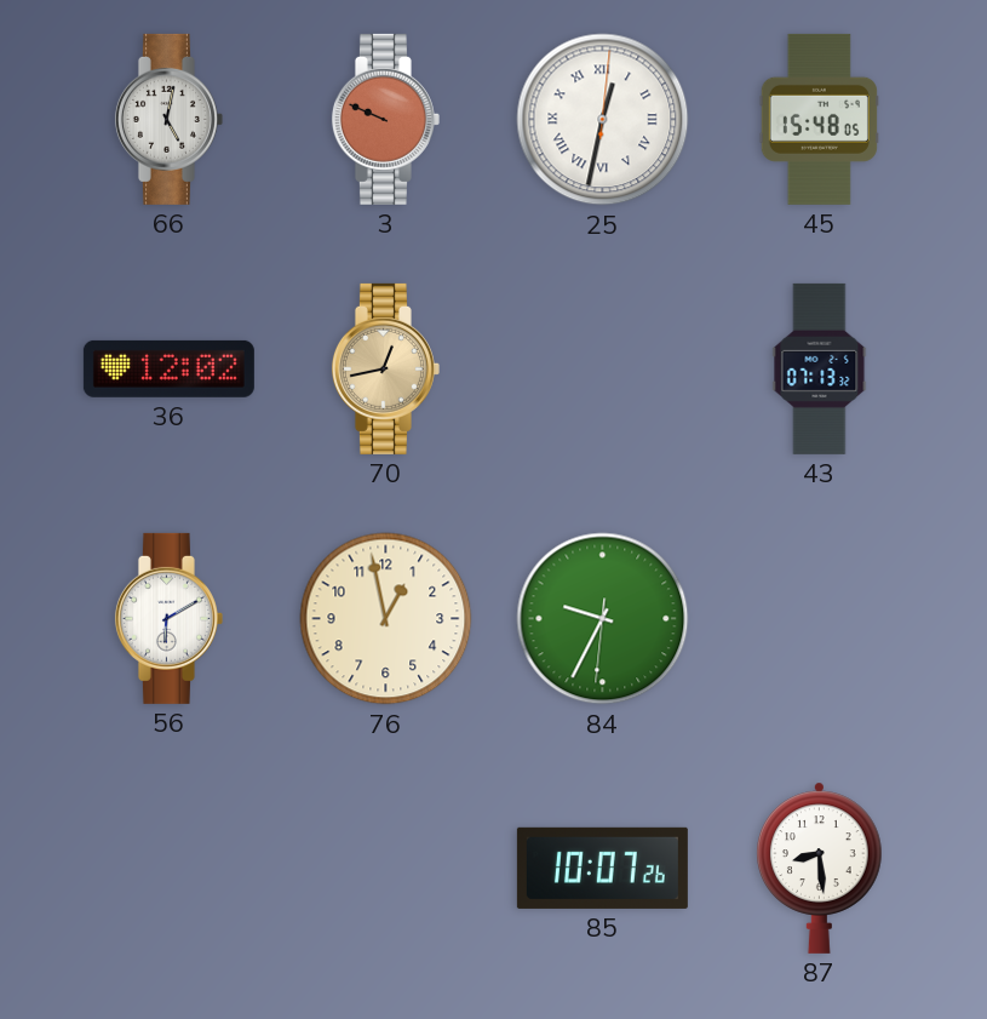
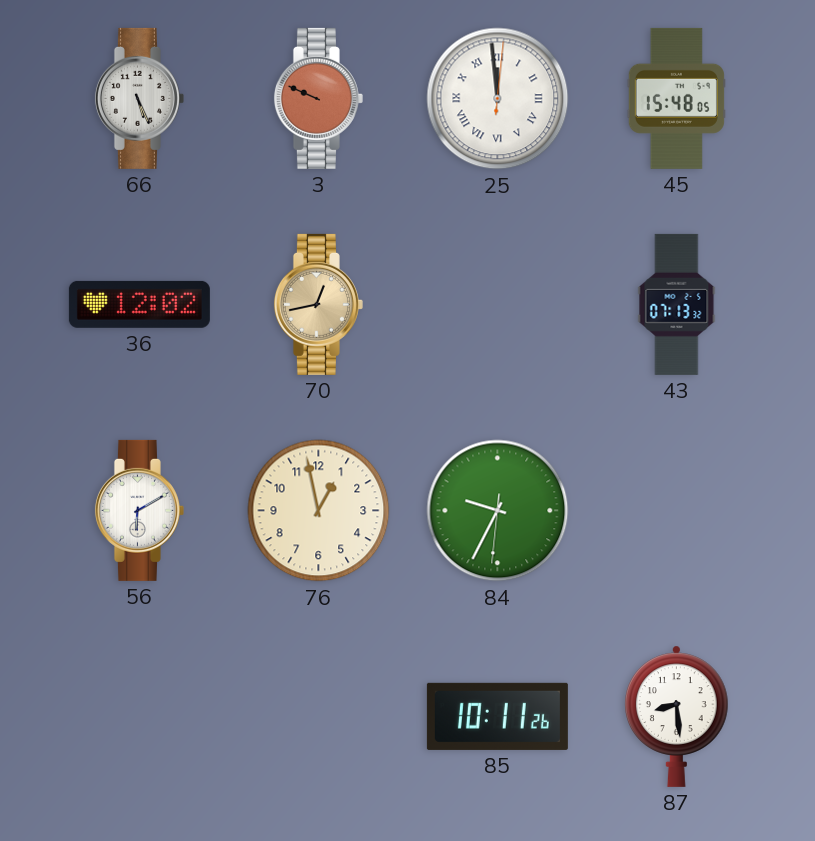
66: 5:02 -> 5:26 (139, 98)
25: 12:32 -> 11:59 (498, 99)
85: 10:07 -> 10:11 (497, 716)
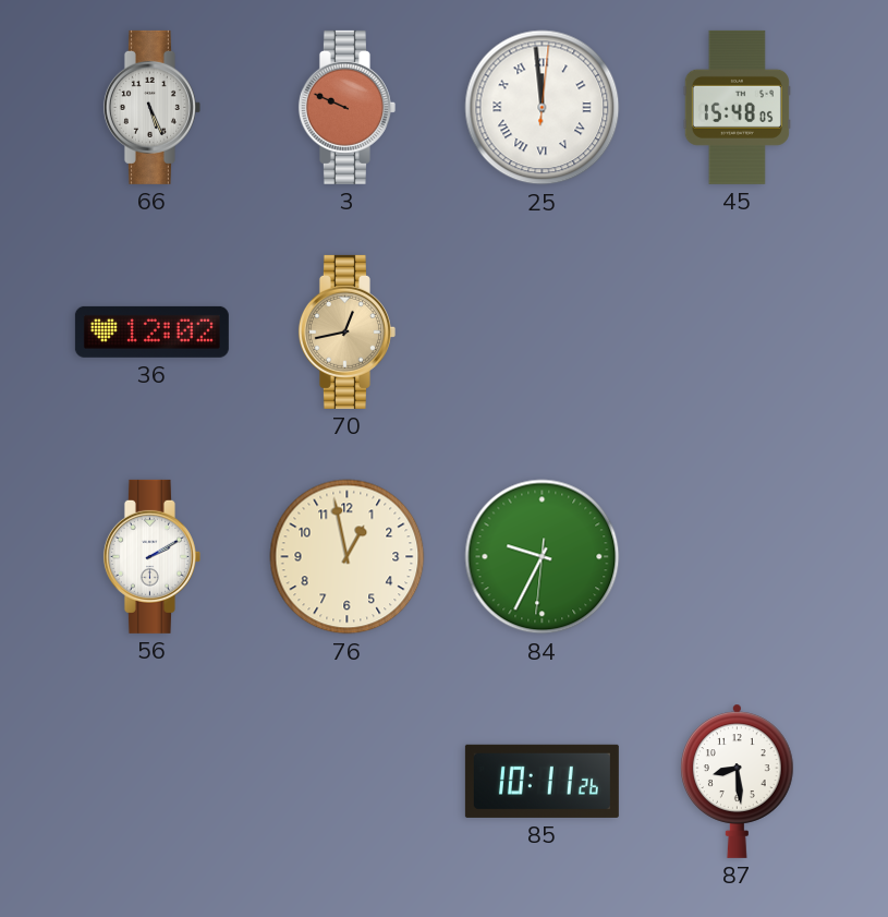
43: 07:13 -> none (677, 304)
56: 6:10 -> 2:10 (151, 556)
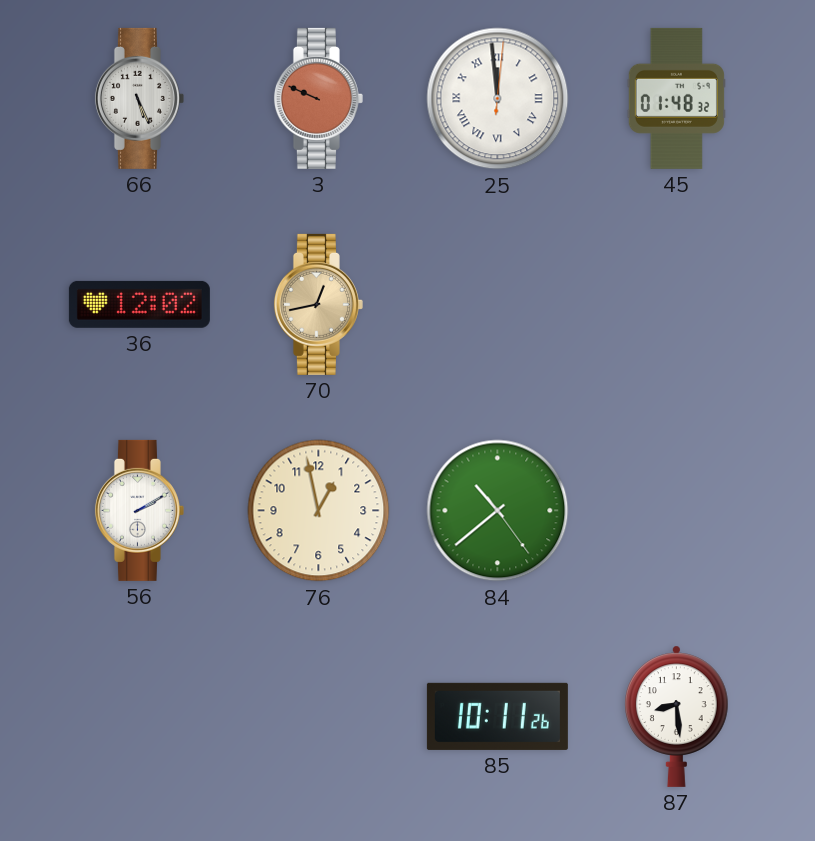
45: 15:48 -> 01:48 (676, 98)
84: 9:34 -> 10:38 (498, 511)
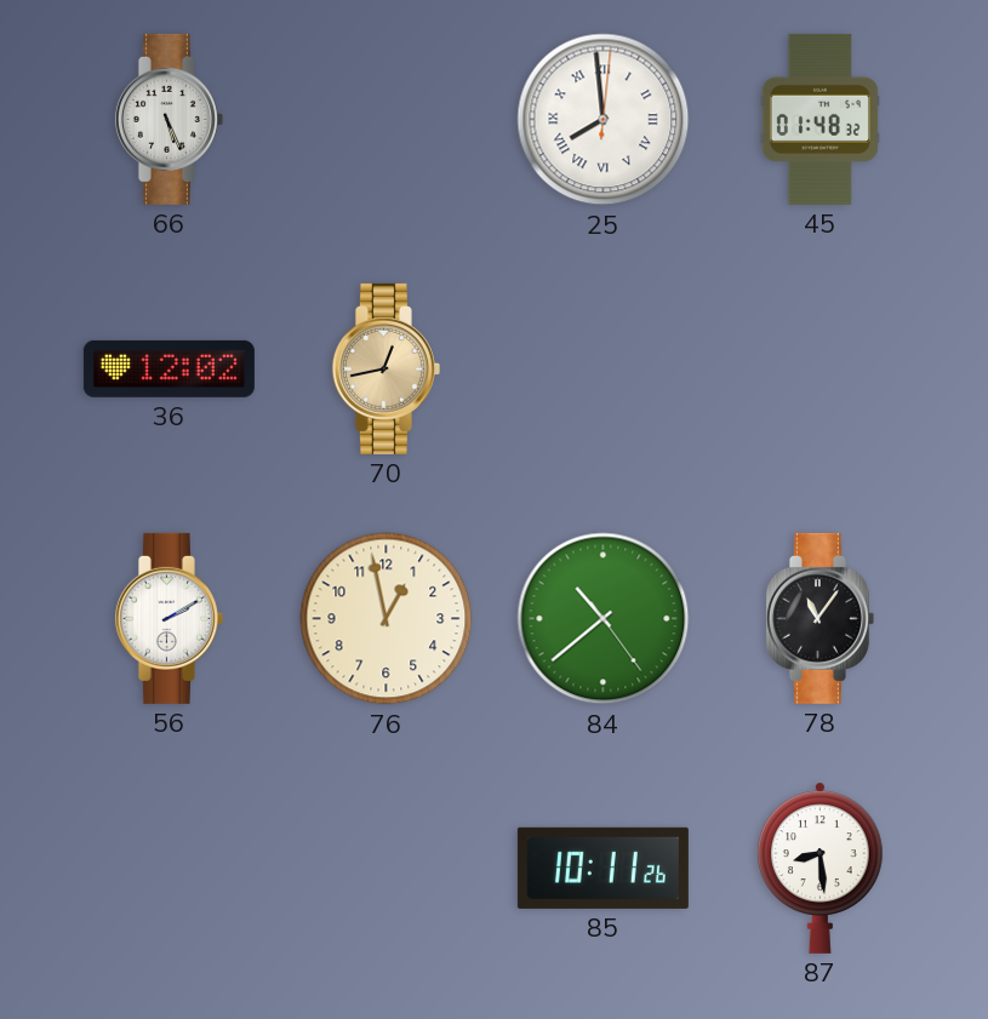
3: 9:49 -> none (318, 98)
25: 11:59 -> 7:59 (604, 120)
78: none -> 11:06 (819, 618)
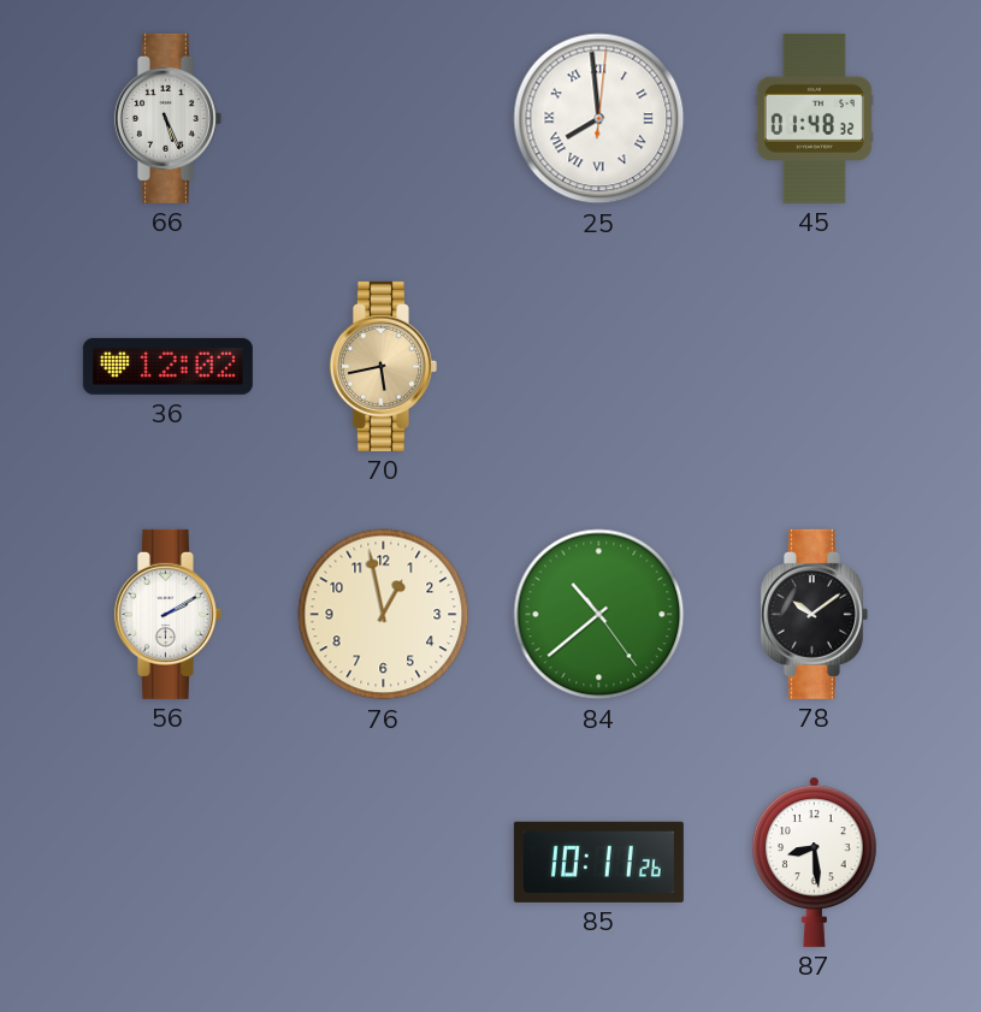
70: 12:43 -> 5:43 (383, 366)
78: 11:06 -> 10:09 (814, 614)
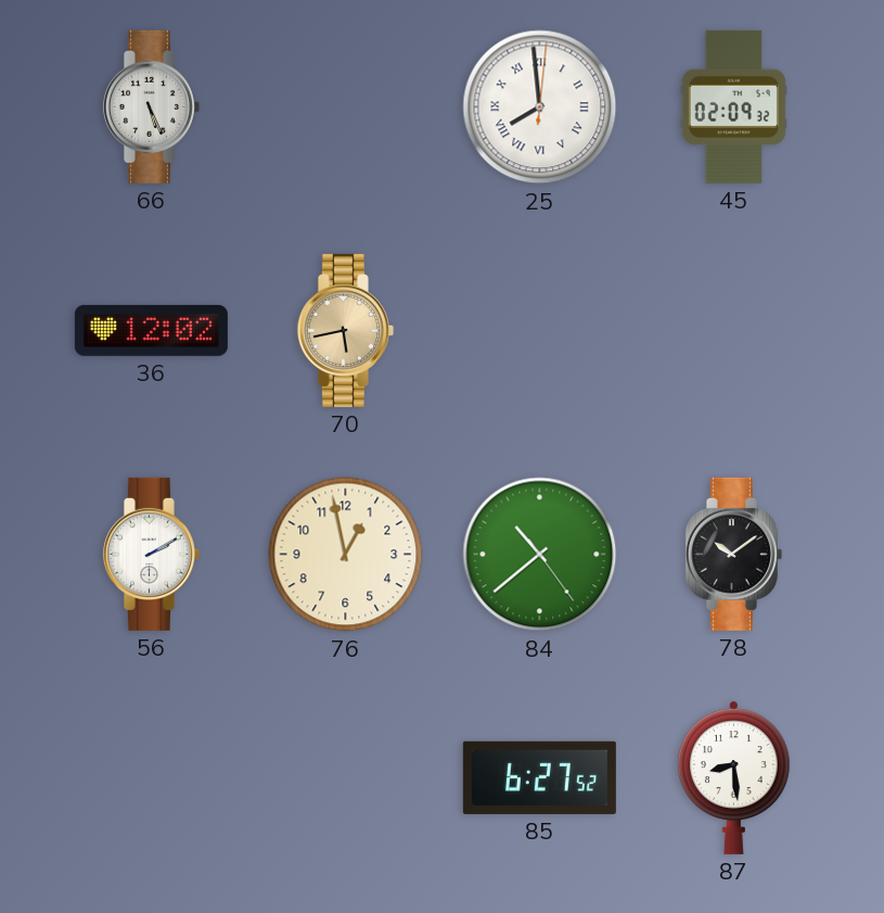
45: 01:48 -> 02:09 (733, 106)
85: 10:11 -> 6:27 (539, 777)
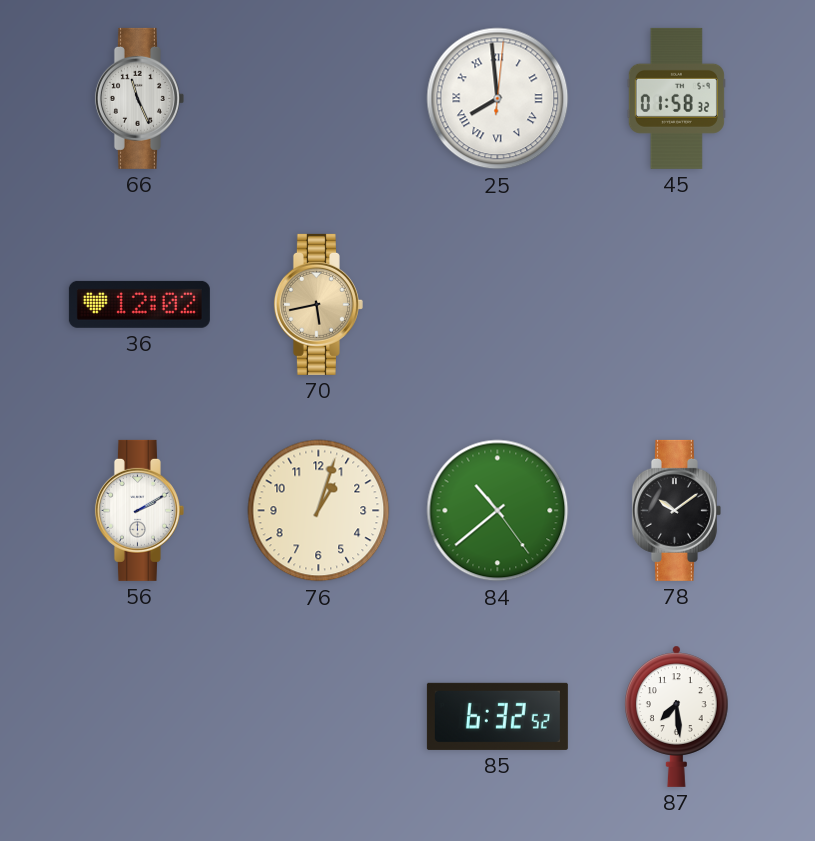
66: 5:26 -> 11:26 (139, 98)
45: 02:09 -> 01:58 (676, 98)
76: 12:58 -> 1:03 (319, 511)
85: 6:27 -> 6:32 (497, 716)
87: 8:29 -> 7:29 (677, 716)
